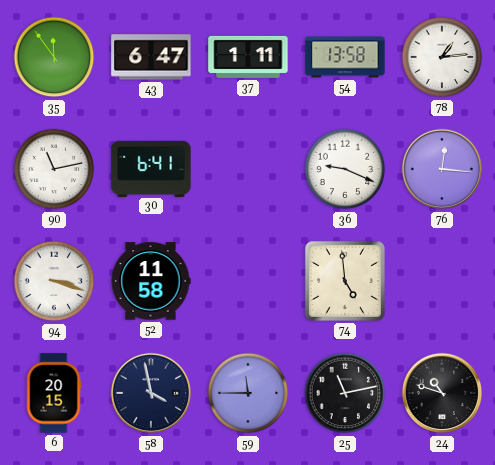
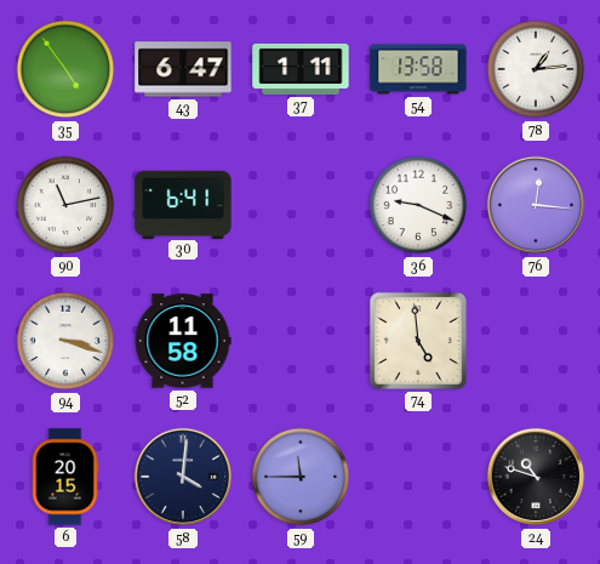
35: 11:54 -> 4:54 (65, 69)
58: 3:58 -> 4:01 (183, 477)
25: 11:13 -> none (345, 393)
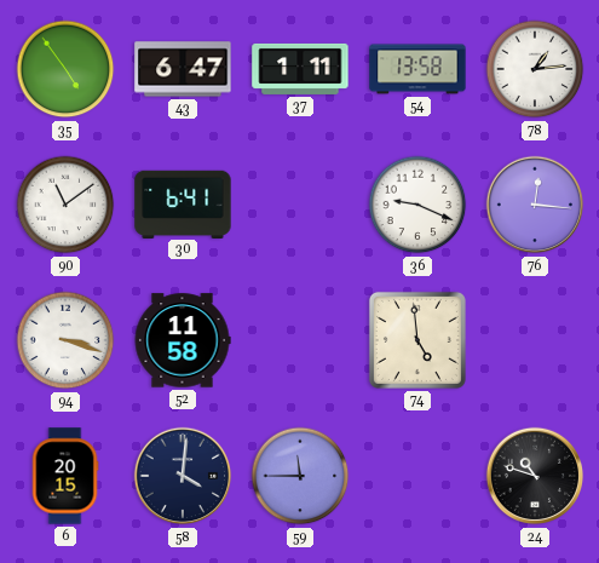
90: 11:13 -> 11:09 (65, 205)
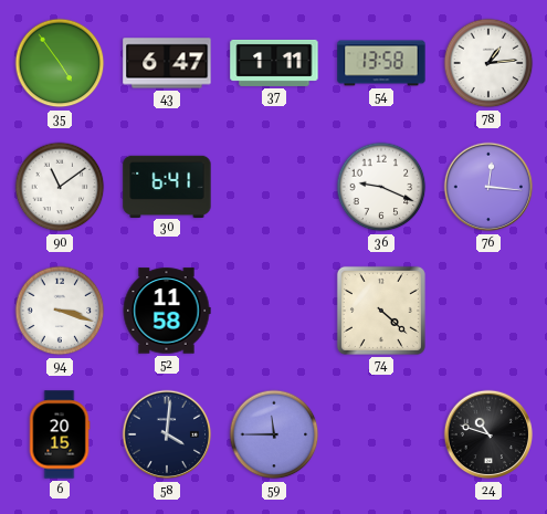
74: 4:59 -> 4:22 (381, 311)
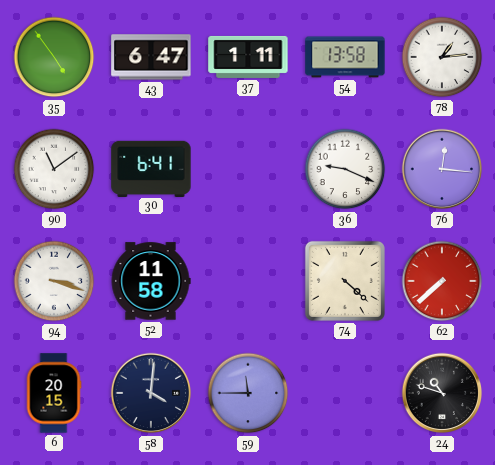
62: none -> 7:38 (442, 281)
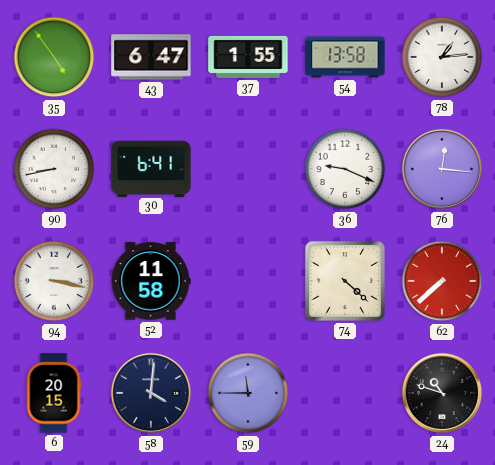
37: 1:11 -> 1:55 (248, 57)
90: 11:09 -> 8:43 (54, 169)
94: 3:18 -> 3:17 (54, 281)
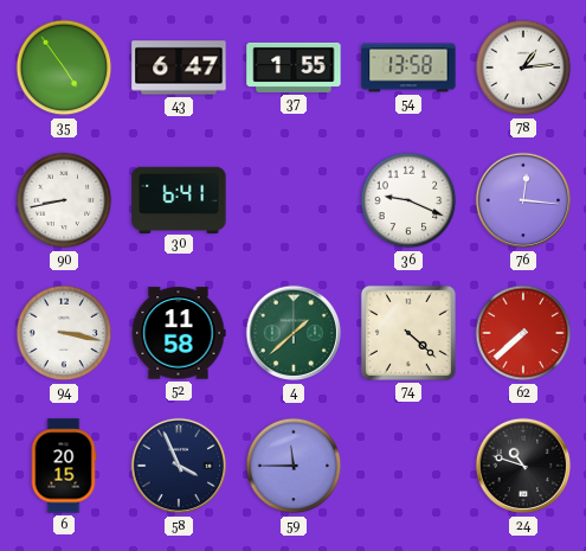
4: none -> 1:38 (294, 333)
58: 4:01 -> 3:56 (179, 466)
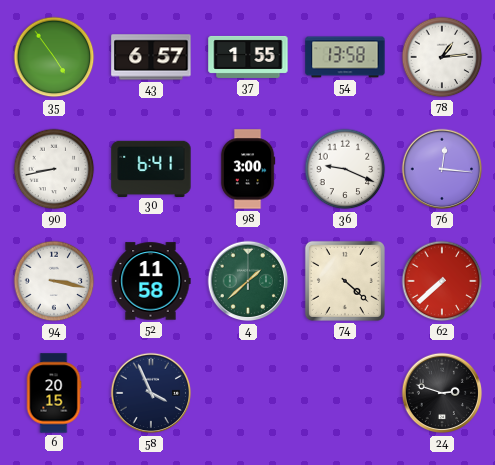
43: 6:47 -> 6:57 (151, 57)
98: none -> 3:00 (248, 169)
59: 11:45 -> none (294, 466)
24: 10:48 -> 2:48 (442, 393)
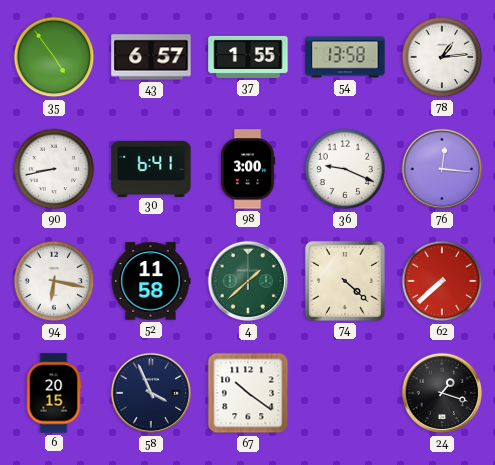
94: 3:17 -> 6:17 (54, 281)
67: none -> 10:21 (248, 393)
24: 2:48 -> 1:18 (442, 393)
